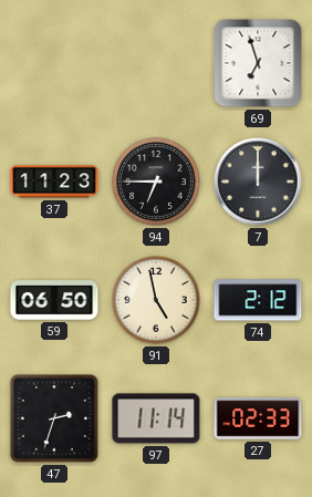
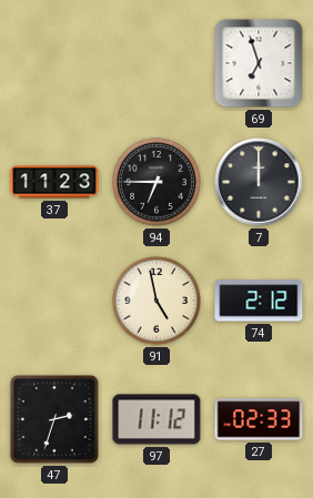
59: 06:50 -> none (54, 300)
97: 11:14 -> 11:12 (156, 419)
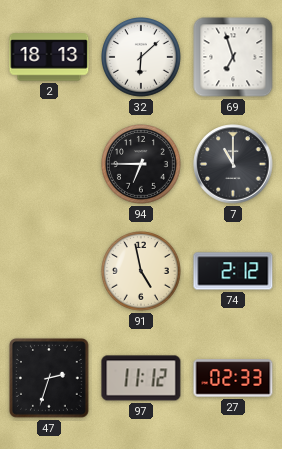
2: none -> 18:13 (49, 57)
32: none -> 6:08 (142, 58)
37: 11:23 -> none (54, 182)
7: 12:00 -> 11:00 (233, 164)
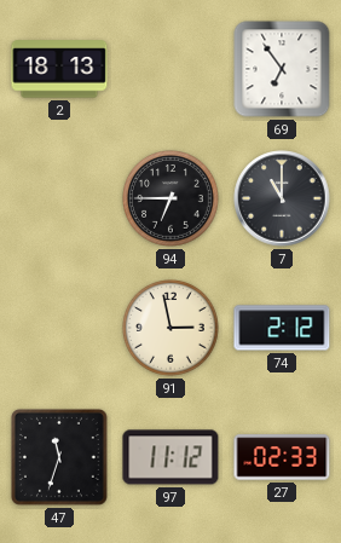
32: 6:08 -> none (142, 58)
69: 6:57 -> 6:54 (282, 69)
91: 4:58 -> 2:58 (172, 329)
47: 2:33 -> 11:33 (59, 457)
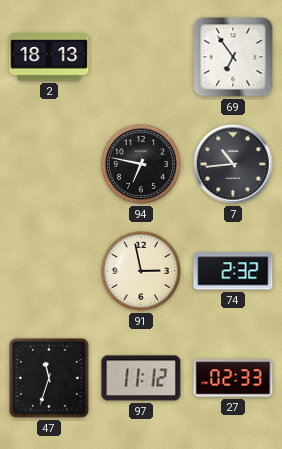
94: 6:45 -> 6:47 (142, 165)
7: 11:00 -> 10:44 (233, 164)
74: 2:12 -> 2:32 (233, 271)
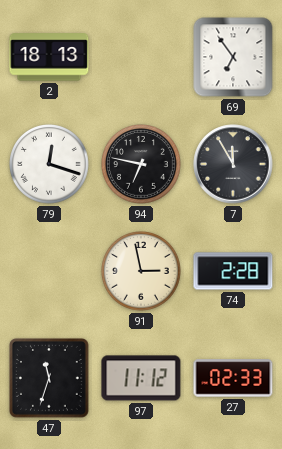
79: none -> 12:18 (50, 165)
7: 10:44 -> 11:55 (233, 164)
74: 2:32 -> 2:28 (233, 271)
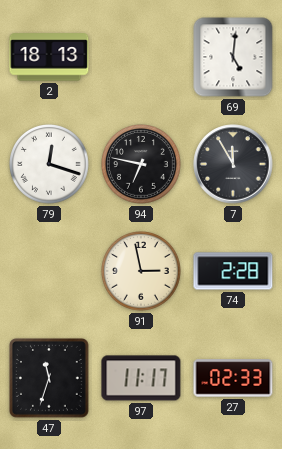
69: 6:54 -> 5:01 (233, 57)
97: 11:12 -> 11:17 (141, 378)
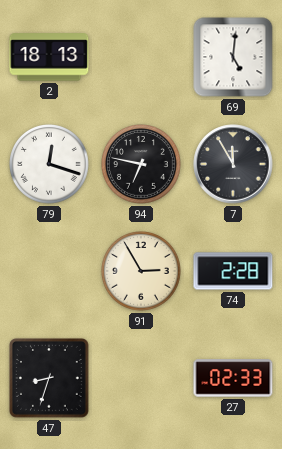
91: 2:58 -> 2:55 (142, 272)
47: 11:33 -> 8:33 (49, 378)
97: 11:17 -> none (141, 378)
